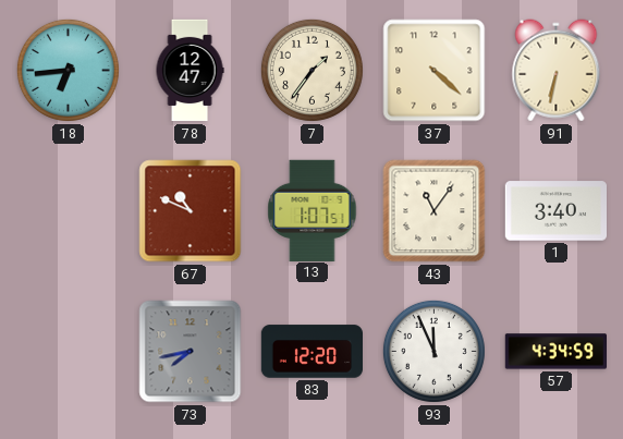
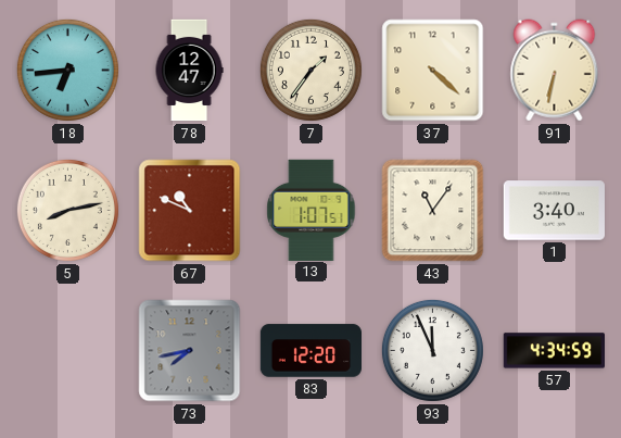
5: none -> 8:13 (67, 210)
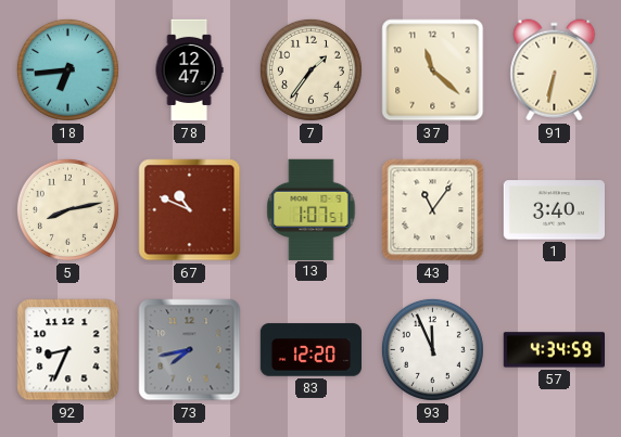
37: 4:22 -> 11:22 (433, 70)
92: none -> 8:34 (68, 350)
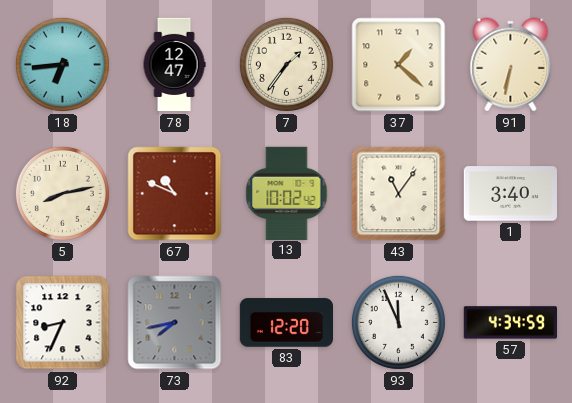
37: 11:22 -> 1:22 (399, 65)
13: 1:07 -> 10:02 (287, 193)
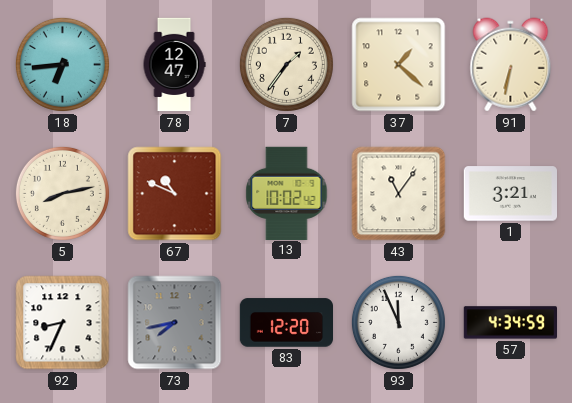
1: 3:40 -> 3:21 (510, 194)
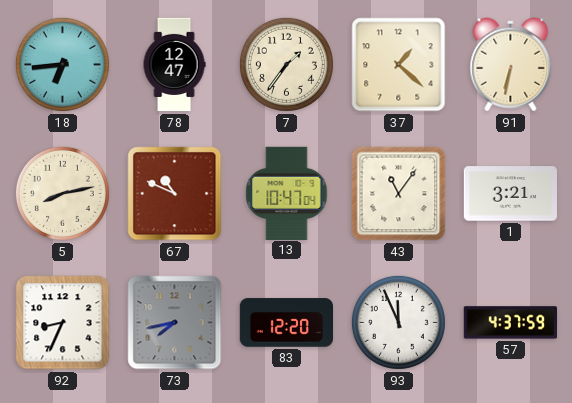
13: 10:02 -> 10:47 (287, 193)
57: 4:34 -> 4:37 (510, 323)
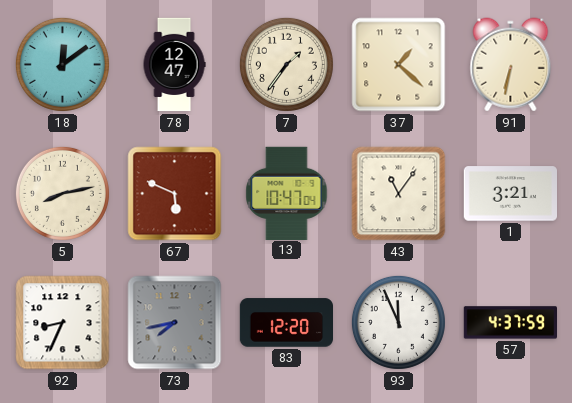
18: 6:44 -> 12:09 (62, 64)
67: 10:49 -> 5:49 (175, 194)
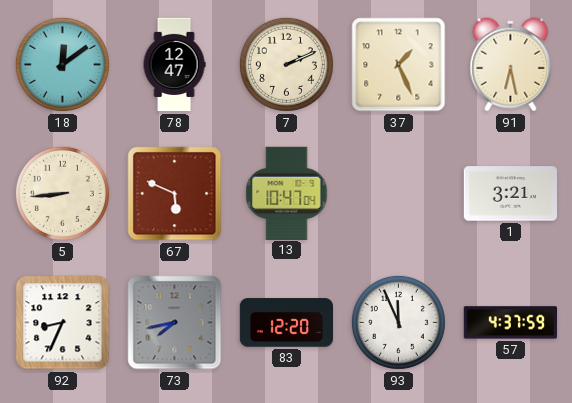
7: 1:36 -> 2:11 (286, 64)
37: 1:22 -> 1:26 (399, 65)
91: 6:32 -> 6:28 (511, 65)
5: 8:13 -> 8:44 (62, 193)
43: 11:06 -> none (399, 194)
